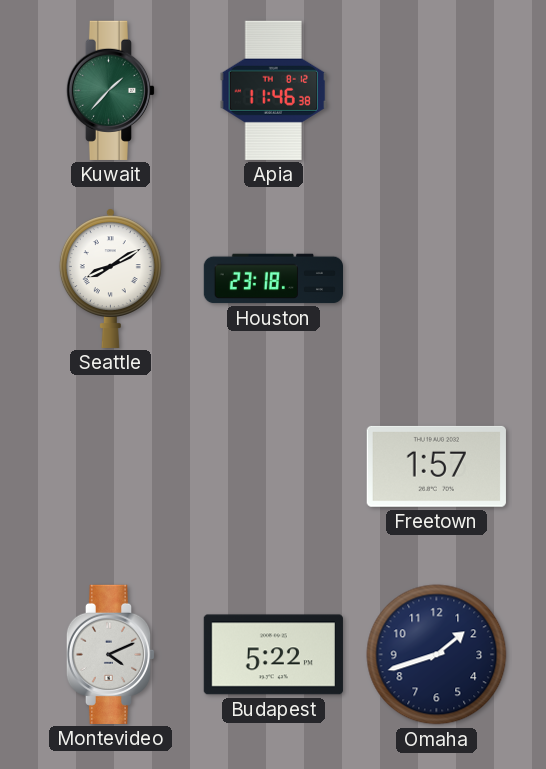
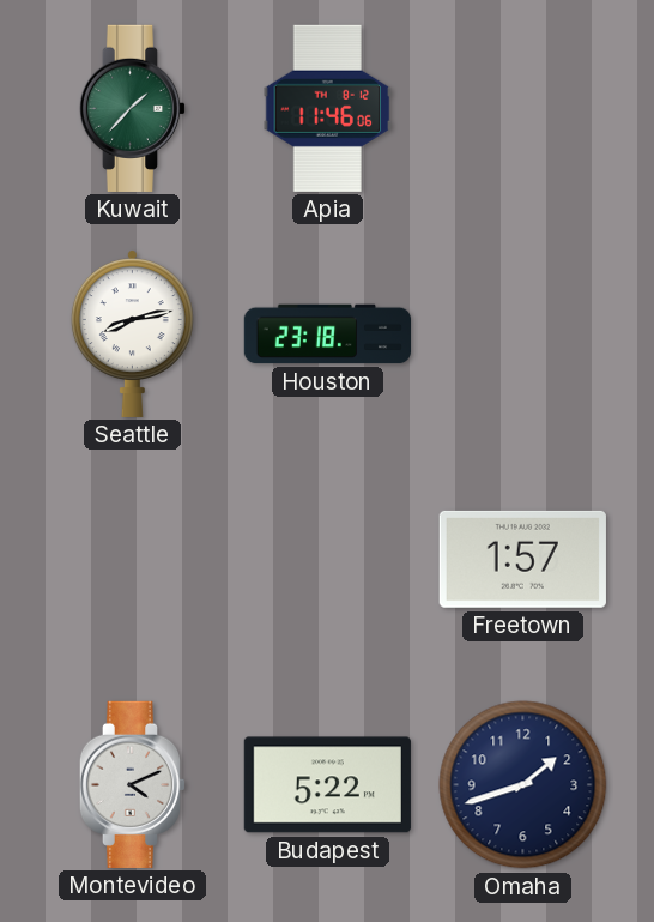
Apia: 11:46:38 -> 11:46:06 (328, 108)
Seattle: 8:10 -> 8:13 (132, 333)
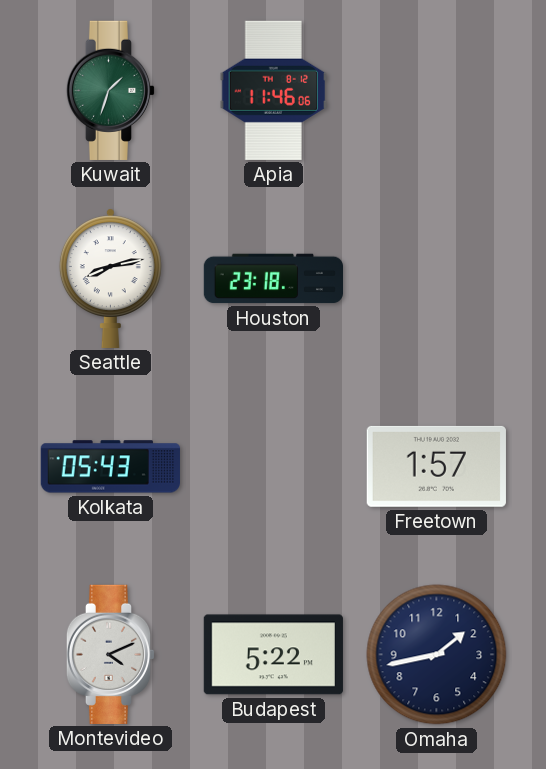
Kuwait: 1:37 -> 1:33 (111, 90)
Kolkata: none -> 05:43 (110, 467)
Omaha: 1:42 -> 1:43 (437, 655)
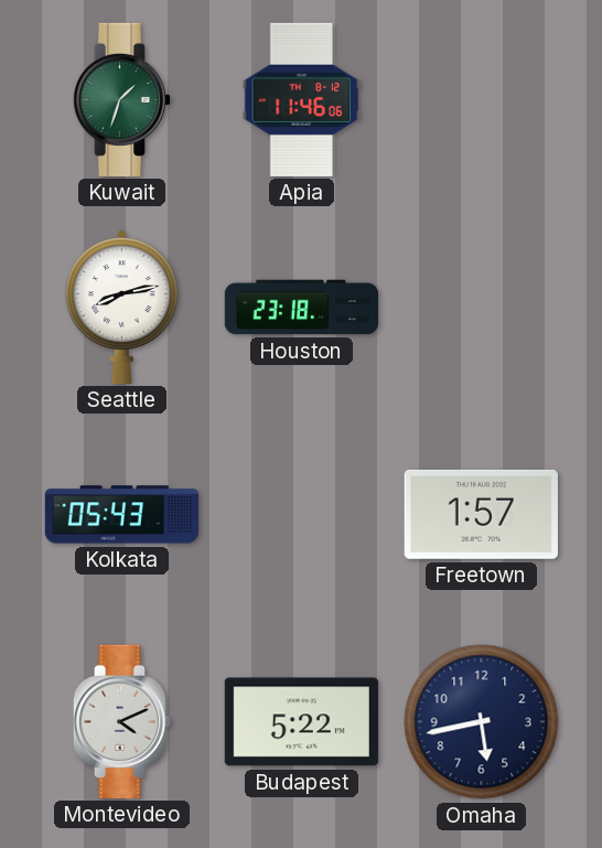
Omaha: 1:43 -> 5:43 (482, 722)
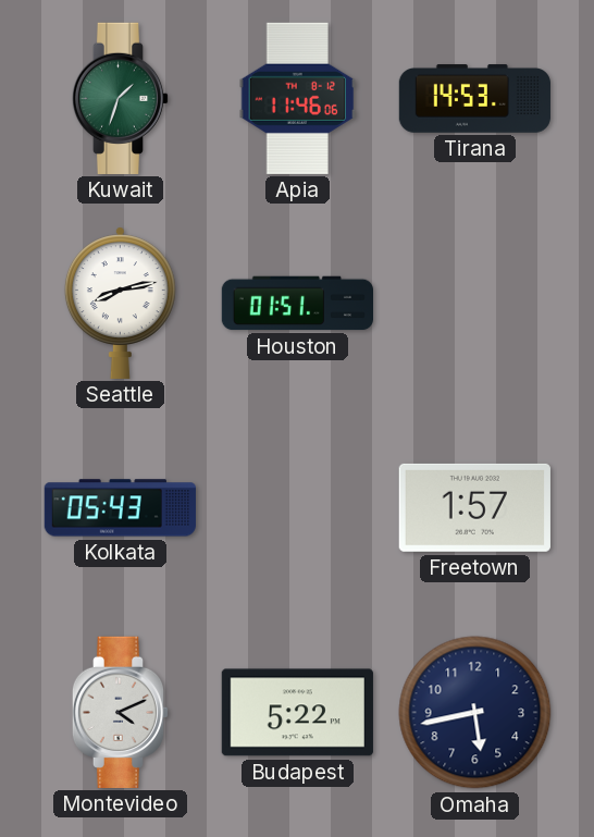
Tirana: none -> 14:53 (474, 99)
Houston: 23:18 -> 01:51 (297, 304)
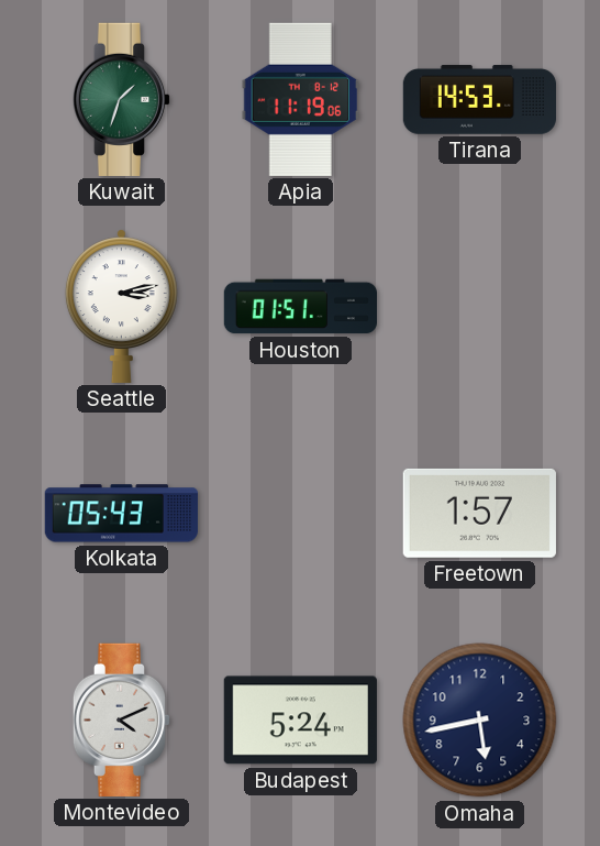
Apia: 11:46 -> 11:19 (301, 99)
Seattle: 8:13 -> 3:13 (121, 306)
Budapest: 5:22 -> 5:24 (300, 721)
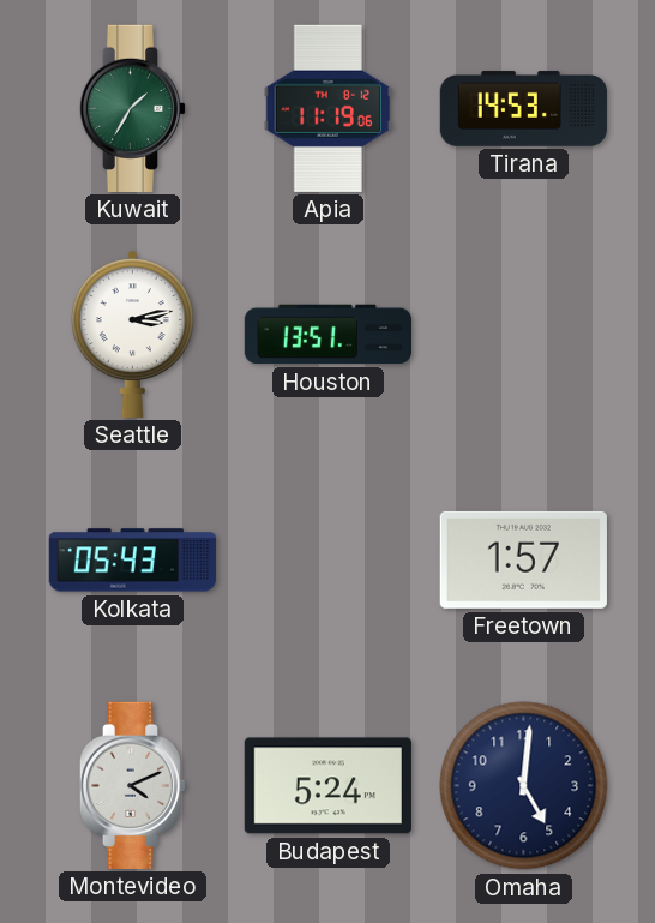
Kuwait: 1:33 -> 1:35 (133, 108)
Houston: 01:51 -> 13:51 (327, 335)
Omaha: 5:43 -> 5:01 (524, 786)
